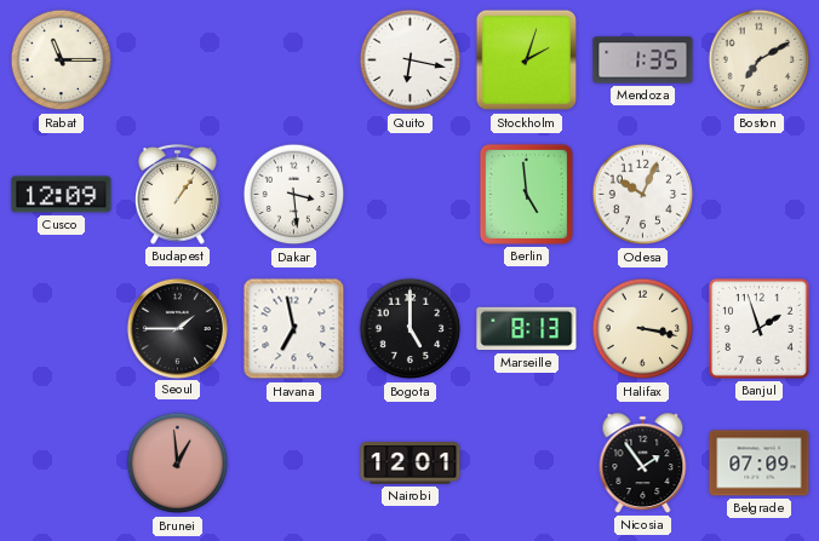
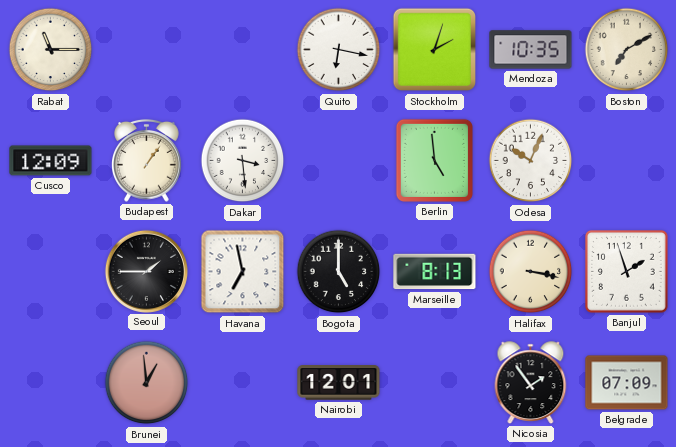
Mendoza: 1:35 -> 10:35 (531, 50)
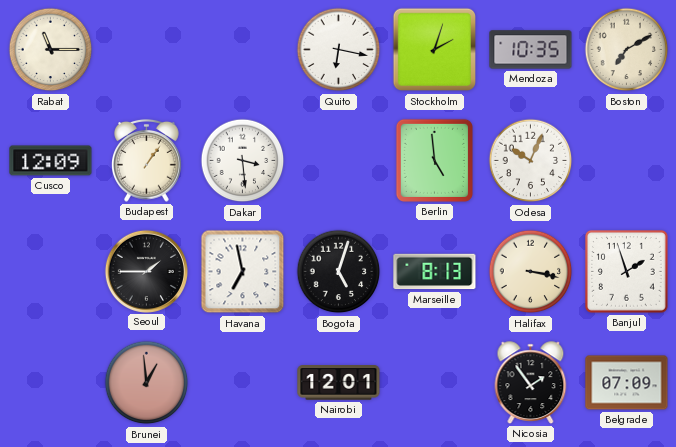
Bogota: 5:00 -> 5:03 (339, 272)
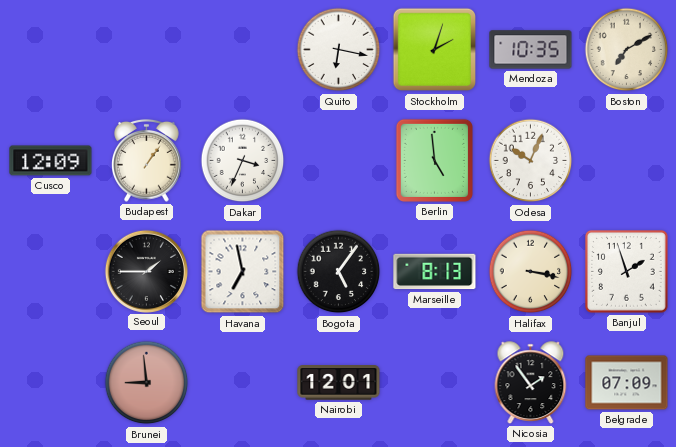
Rabat: 11:15 -> none (51, 50)
Dakar: 3:29 -> 3:34 (243, 161)
Bogota: 5:03 -> 5:06 (339, 272)
Brunei: 12:59 -> 8:59 (147, 383)
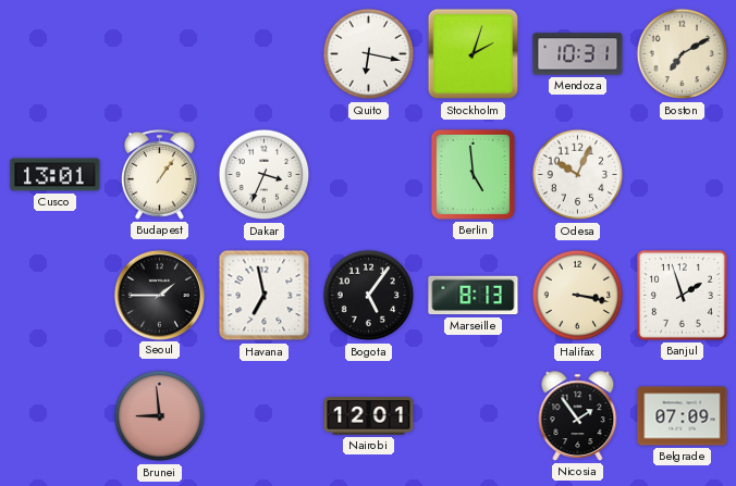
Mendoza: 10:35 -> 10:31 (578, 54)
Cusco: 12:09 -> 13:01 (56, 175)
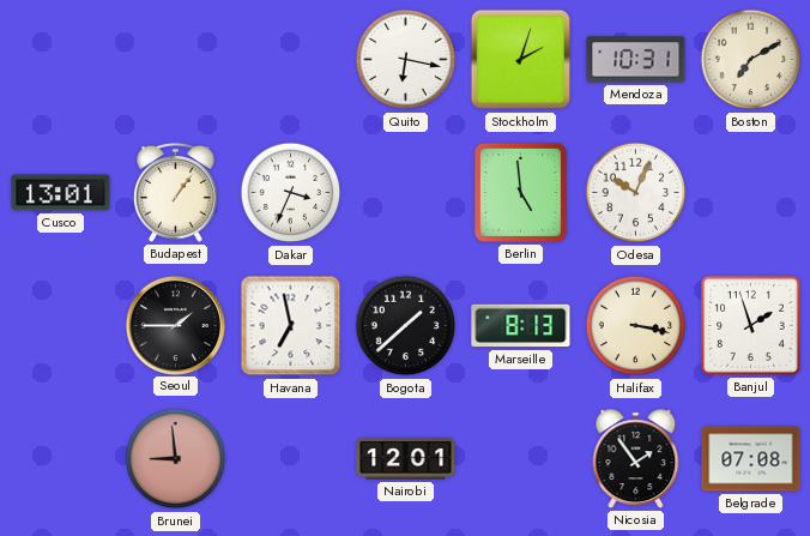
Bogota: 5:06 -> 1:38 (406, 326)
Belgrade: 07:09 -> 07:08 (751, 459)
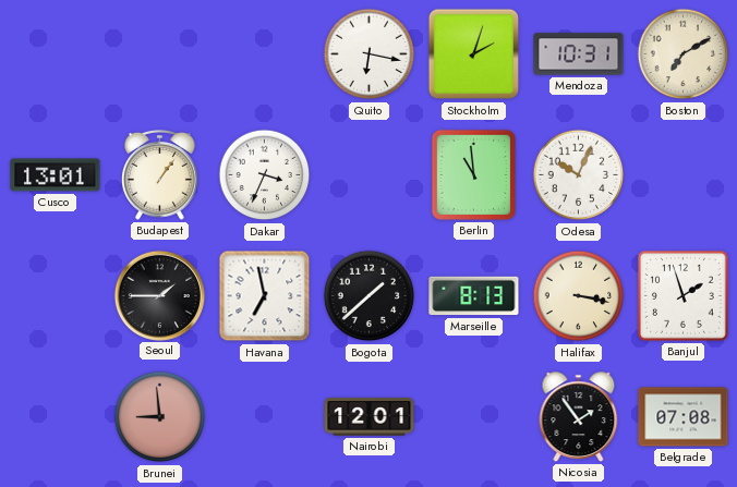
Berlin: 4:59 -> 10:59 (473, 174)
